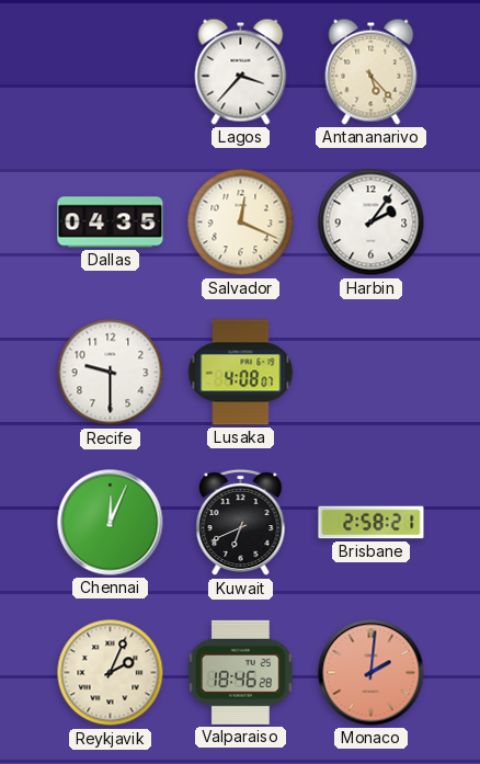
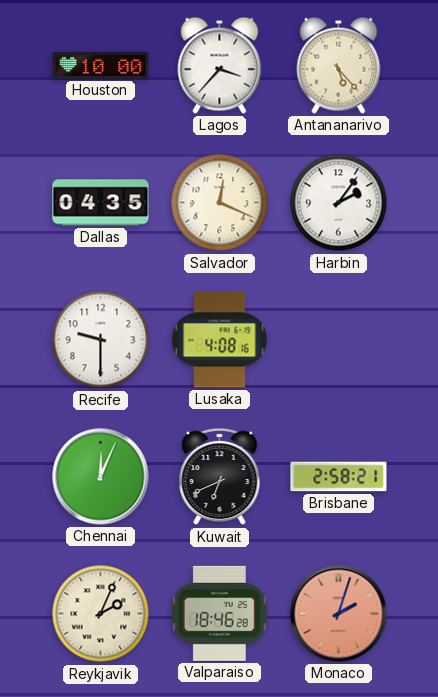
Houston: none -> 10:00 (101, 65)
Lusaka: 4:08:07 -> 4:08:16 (220, 340)
Monaco: 2:01 -> 2:03 (339, 614)
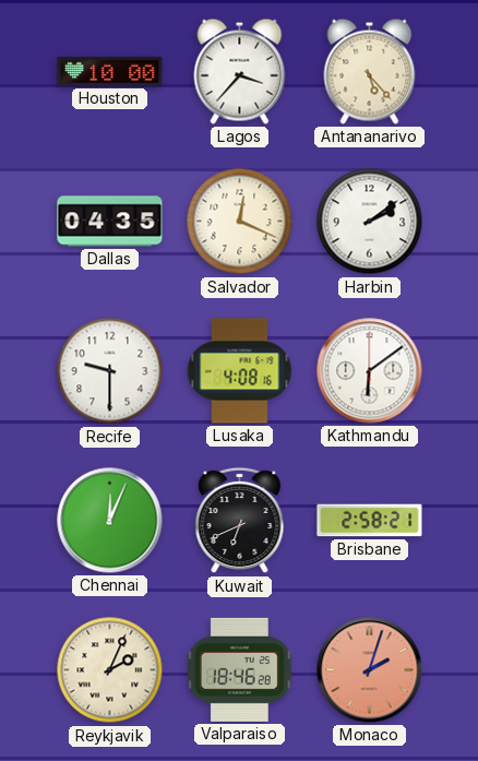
Harbin: 2:06 -> 2:09 (370, 222)
Kathmandu: none -> 6:09 (370, 371)
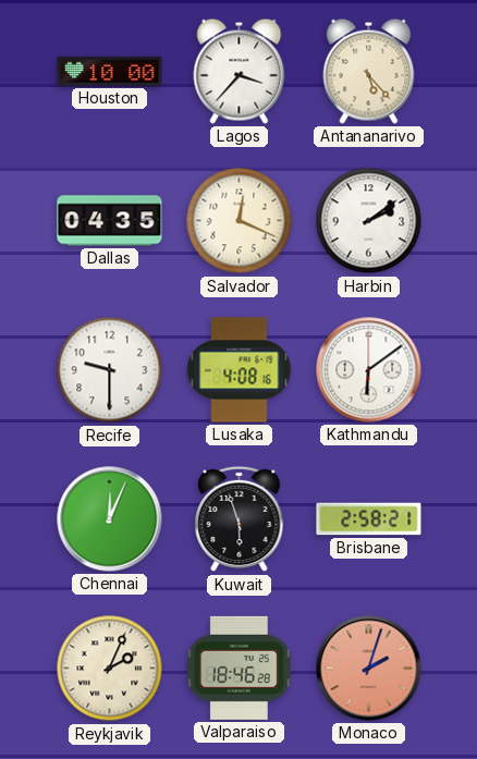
Kuwait: 6:41 -> 5:57 (240, 519)
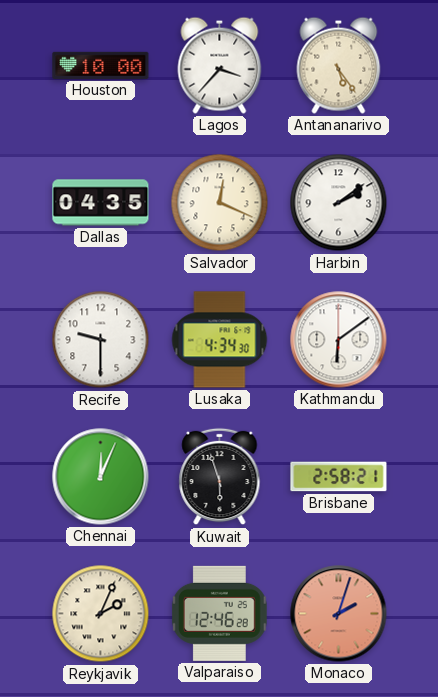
Antananarivo: 5:23 -> 5:24 (339, 65)
Lusaka: 4:08 -> 4:34 (220, 340)
Valparaiso: 18:46 -> 12:46 (219, 613)
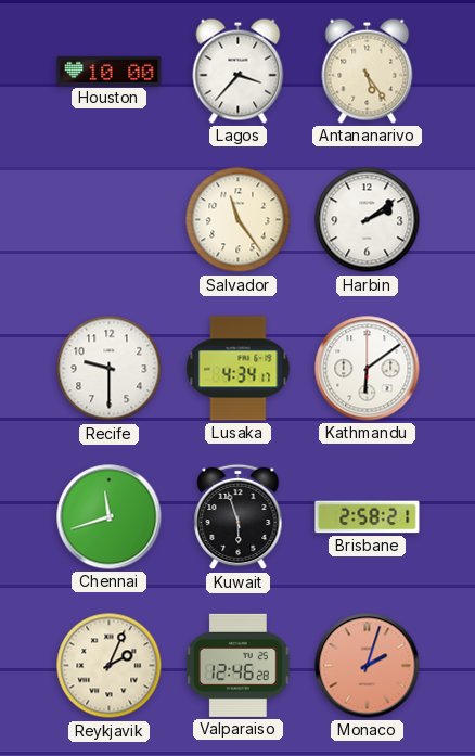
Dallas: 04:35 -> none (101, 203)
Salvador: 12:19 -> 11:24 (239, 220)
Lusaka: 4:34:30 -> 4:34:17 (239, 369)
Chennai: 12:04 -> 11:42 (110, 517)
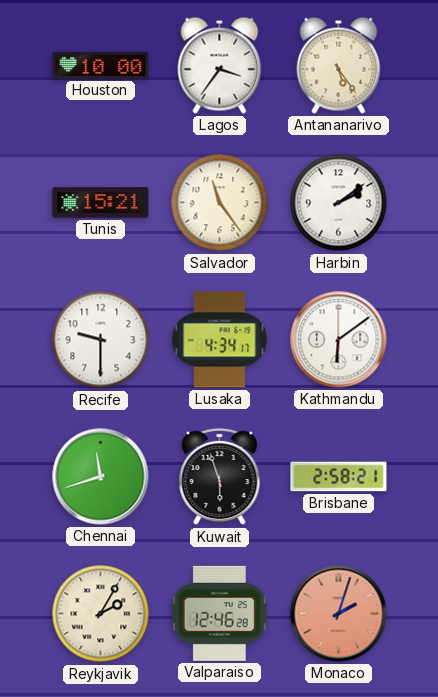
Lagos: 3:37 -> 3:36 (220, 65)
Tunis: none -> 15:21 (101, 203)
Reykjavik: 2:04 -> 2:05 (101, 614)
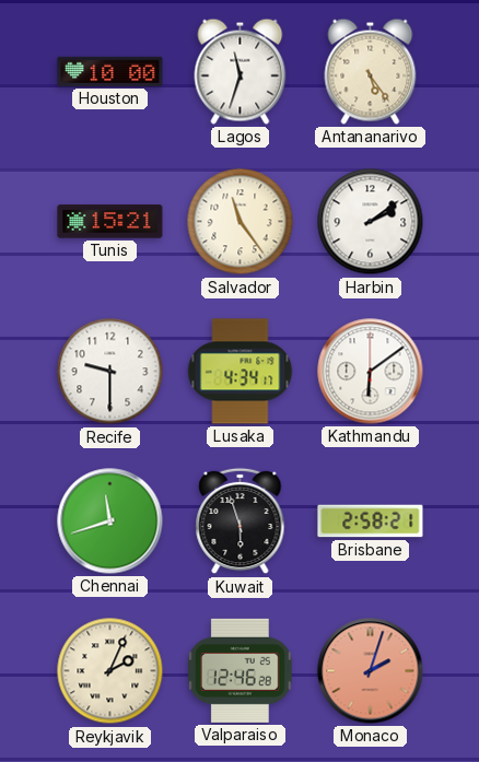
Lagos: 3:36 -> 11:33 (241, 71)
Reykjavik: 2:05 -> 2:04 (110, 671)
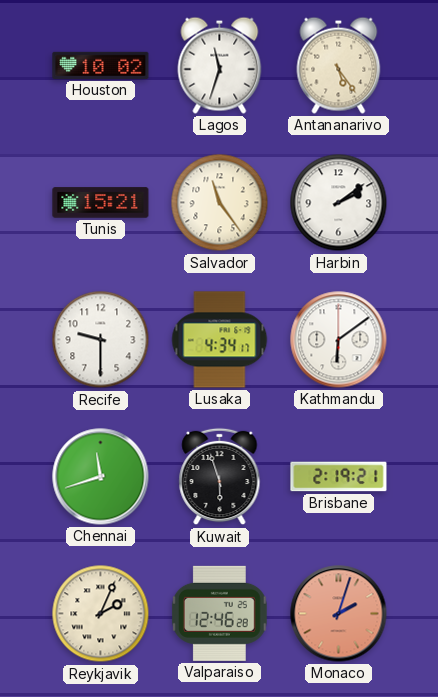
Houston: 10:00 -> 10:02 (101, 65)
Brisbane: 2:58 -> 2:19 (339, 477)
